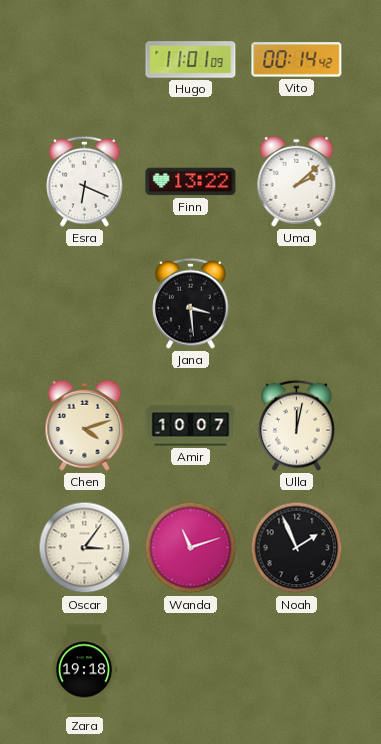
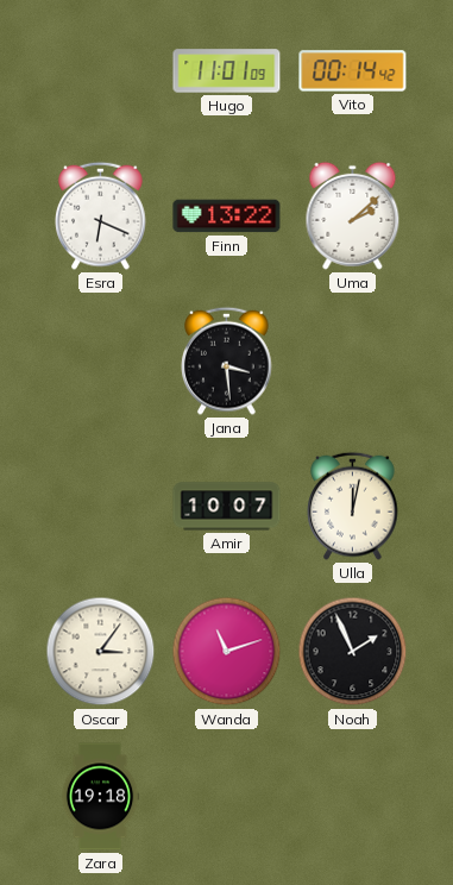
Chen: 4:12 -> none (85, 425)
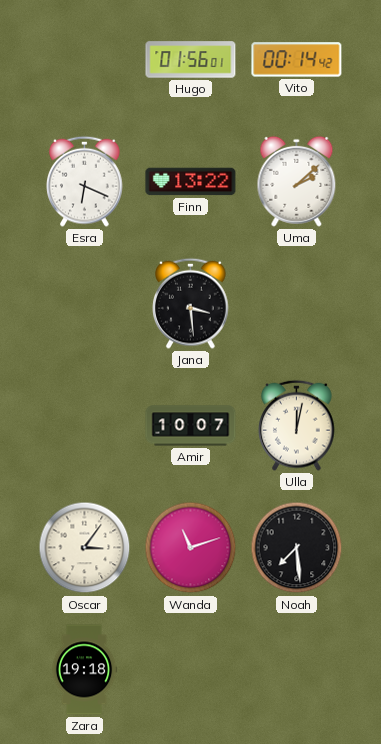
Hugo: 11:01 -> 01:56 (191, 60)
Noah: 1:56 -> 7:29 (297, 548)
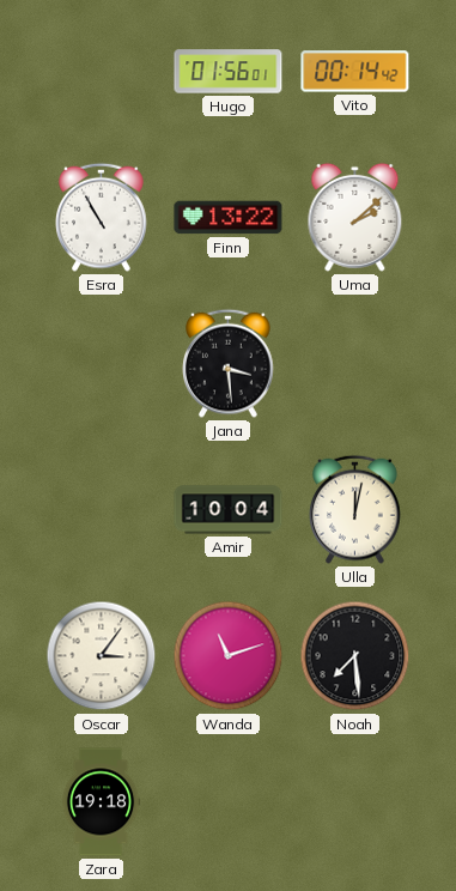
Esra: 6:19 -> 10:55 (102, 217)
Amir: 10:07 -> 10:04 (229, 510)
